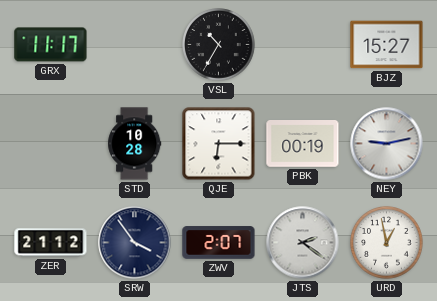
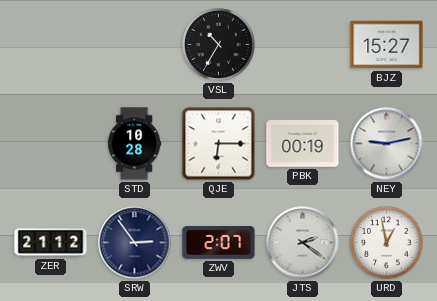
GRX: 11:17 -> none (51, 45)
SRW: 3:54 -> 2:54 (135, 243)
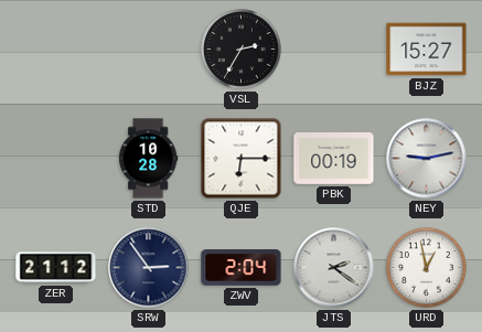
VSL: 10:35 -> 2:35 (242, 50)
ZWV: 2:07 -> 2:04 (242, 268)
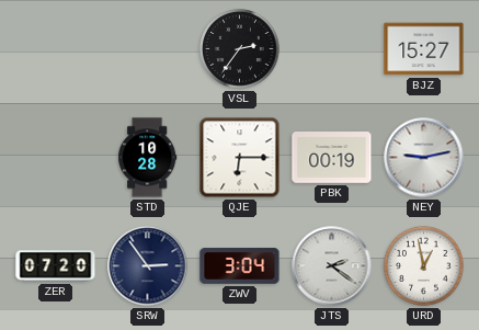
VSL: 2:35 -> 2:36 (240, 49)
ZER: 21:12 -> 07:20 (56, 266)
ZWV: 2:04 -> 3:04 (240, 266)
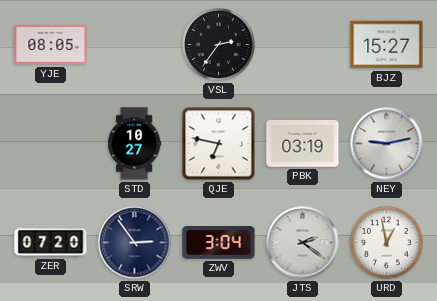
YJE: none -> 08:05 (51, 45)
STD: 10:28 -> 10:27 (135, 144)
QJE: 6:15 -> 6:47 (219, 144)
PBK: 00:19 -> 03:19 (303, 144)
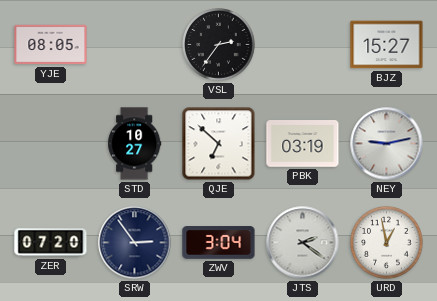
QJE: 6:47 -> 6:52 (219, 144)
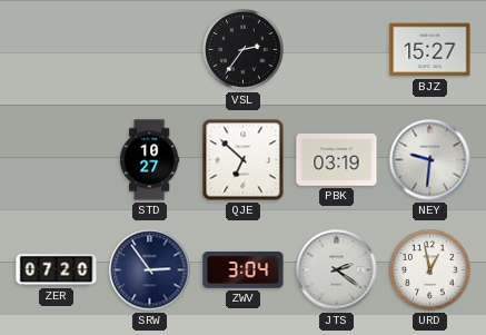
YJE: 08:05 -> none (51, 45)
NEY: 9:13 -> 9:31 (430, 160)
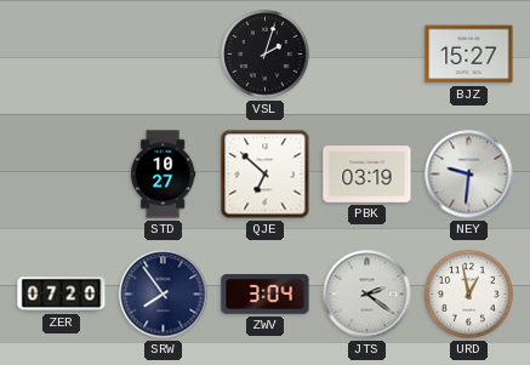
VSL: 2:36 -> 2:03 (266, 55)
SRW: 2:54 -> 7:54 (164, 295)
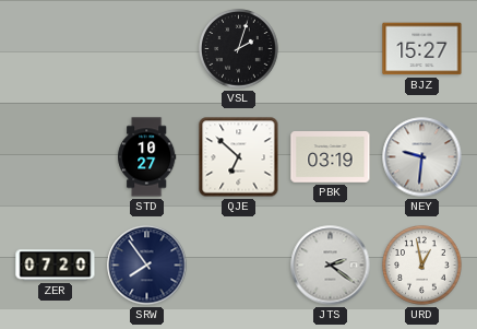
ZWV: 3:04 -> none (266, 295)
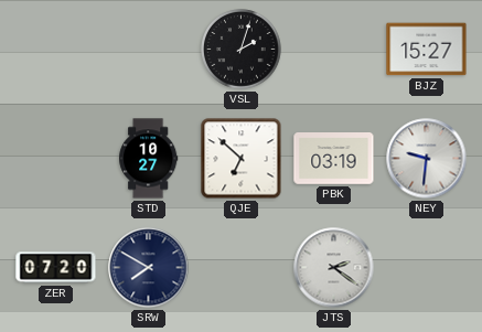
SRW: 7:54 -> 7:50 (149, 268)
URD: 12:58 -> none (422, 266)
